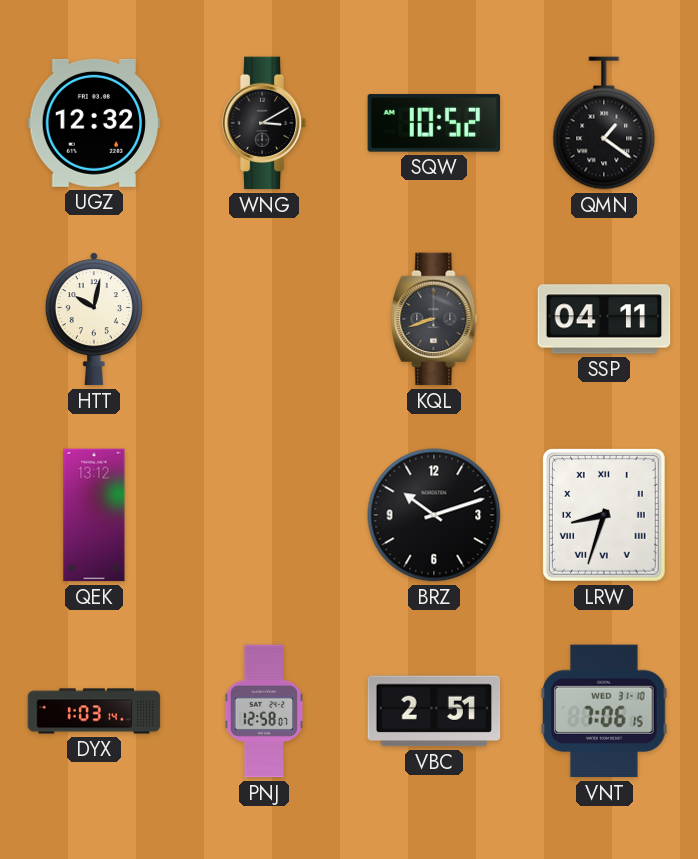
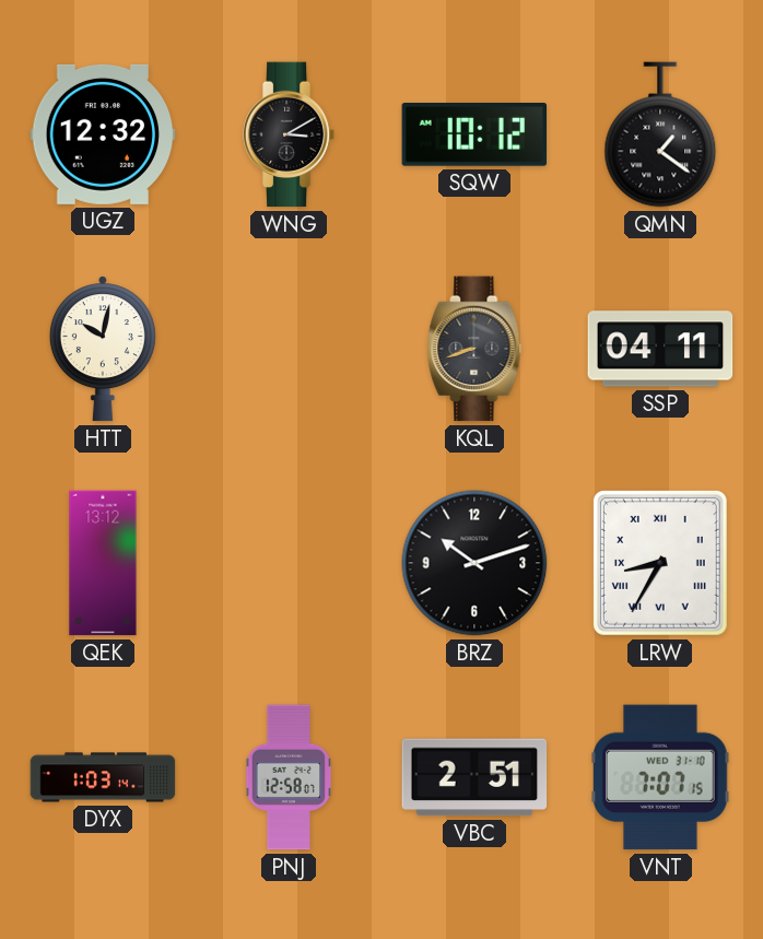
SQW: 10:52 -> 10:12 (474, 134)
LRW: 8:33 -> 8:35 (660, 563)
VNT: 7:06 -> 7:07 (660, 777)
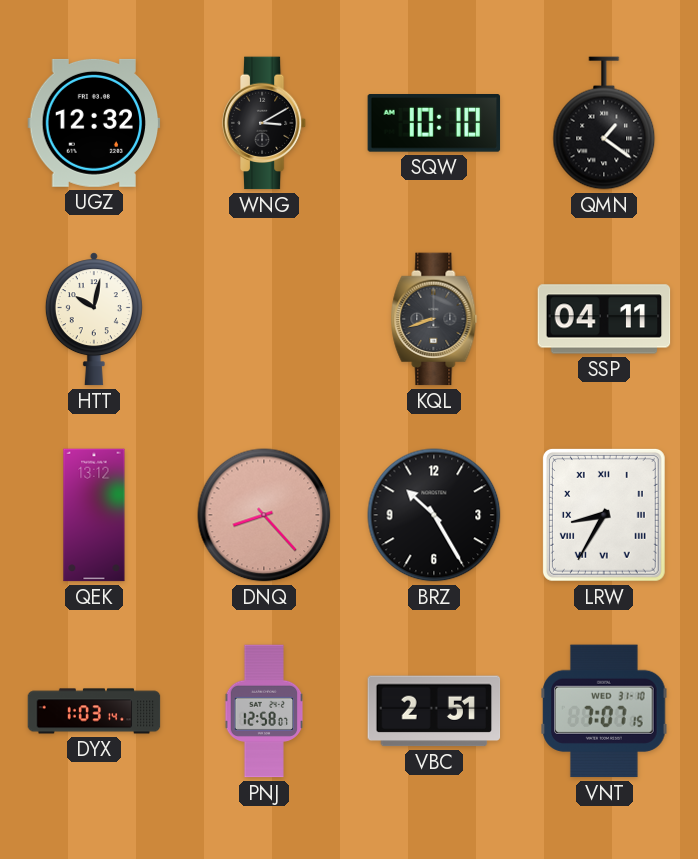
SQW: 10:12 -> 10:10 (434, 123)
DNQ: none -> 8:23 (264, 515)
BRZ: 10:12 -> 10:25 (434, 515)
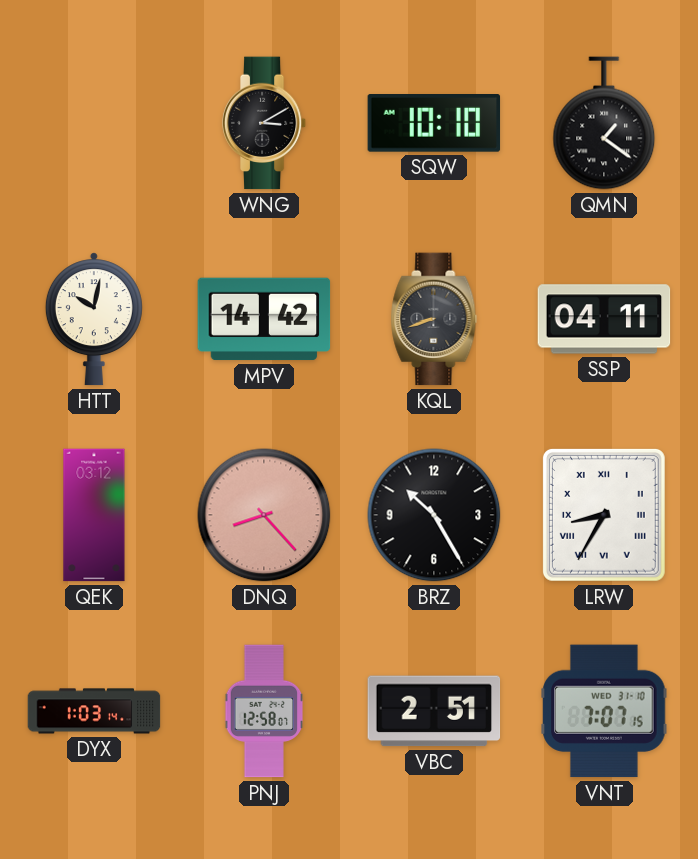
UGZ: 12:32 -> none (94, 123)
MPV: none -> 14:42 (264, 319)
QEK: 13:12 -> 03:12 (94, 515)
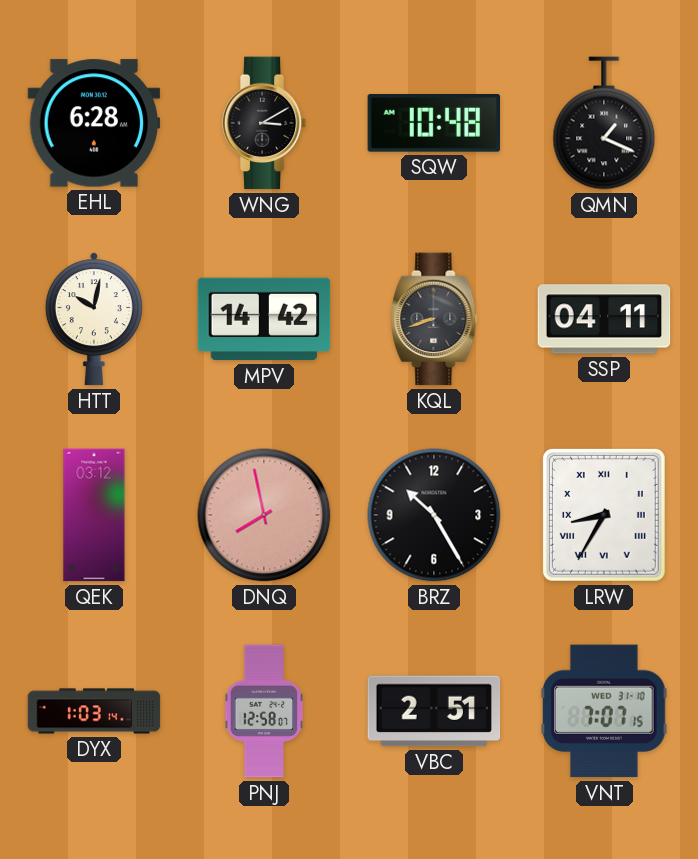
EHL: none -> 6:28 (94, 123)
SQW: 10:10 -> 10:48 (434, 123)
QMN: 1:21 -> 1:19 (604, 123)
DNQ: 8:23 -> 7:58 (264, 515)
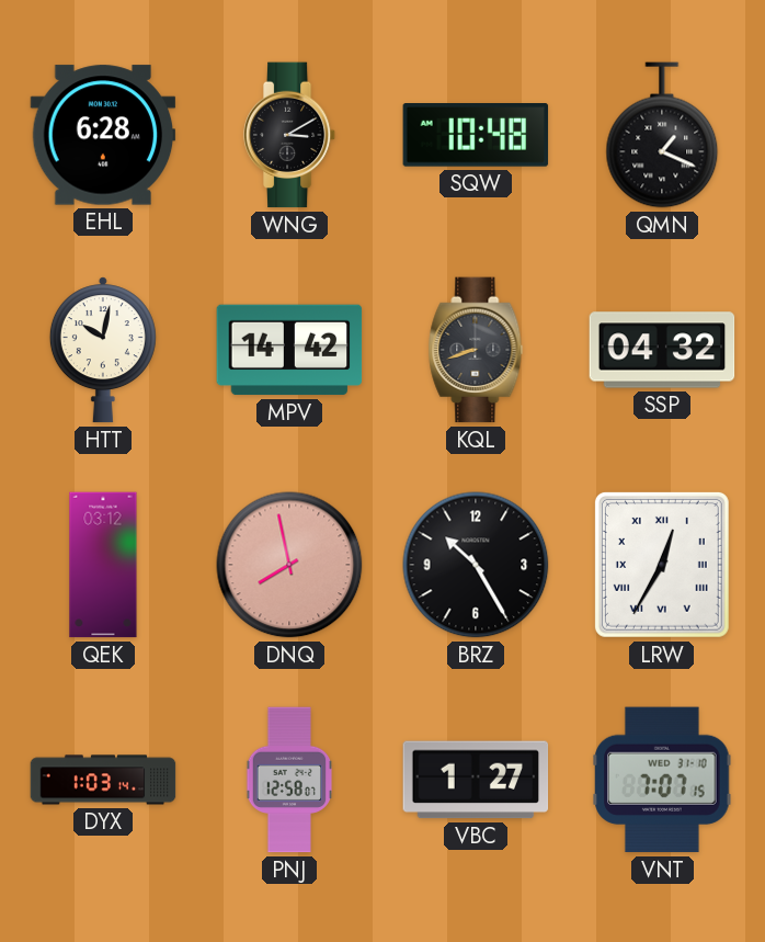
SSP: 04:11 -> 04:32 (662, 350)
LRW: 8:35 -> 12:35 (662, 565)
VBC: 2:51 -> 1:27 (476, 780)
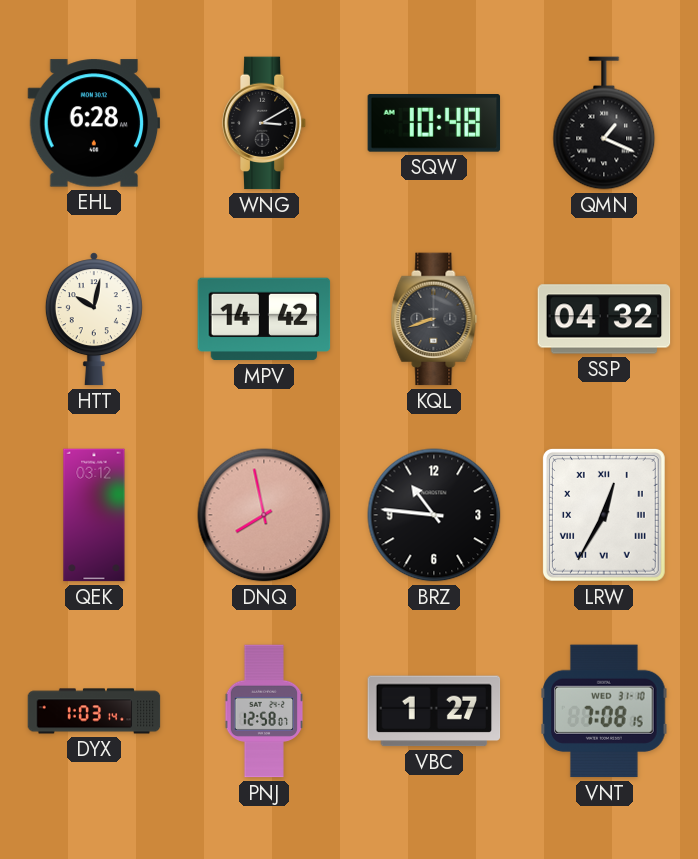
BRZ: 10:25 -> 10:46 (434, 515)
VNT: 7:07 -> 7:08 (604, 711)
